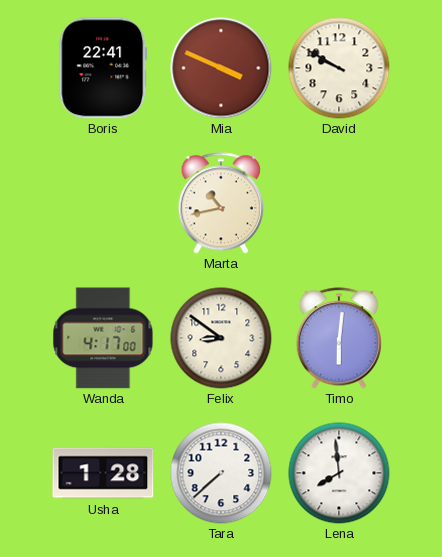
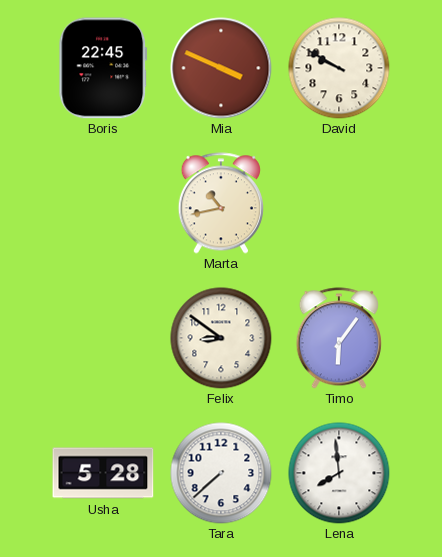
Boris: 22:41 -> 22:45 (103, 68)
Wanda: 4:17 -> none (103, 338)
Timo: 6:01 -> 6:06 (339, 338)
Usha: 1:28 -> 5:28 (103, 473)
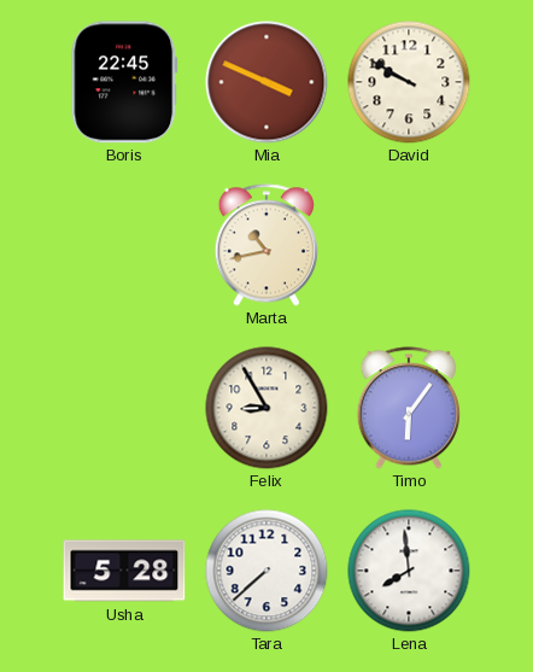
Felix: 8:51 -> 8:55 (266, 408)
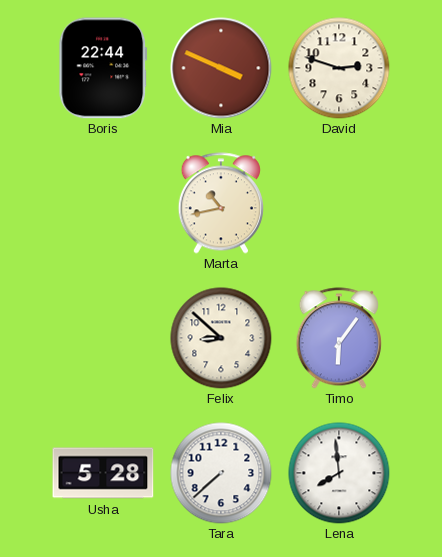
Boris: 22:45 -> 22:44 (103, 68)
David: 9:50 -> 2:48 (339, 68)
Felix: 8:55 -> 8:52 (221, 338)
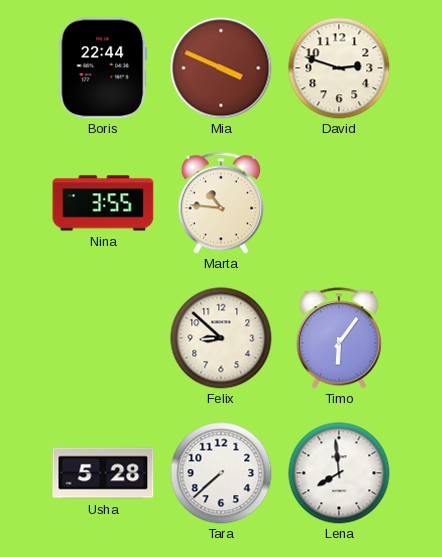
Nina: none -> 3:55 (103, 203)
Marta: 10:43 -> 10:46 (221, 203)
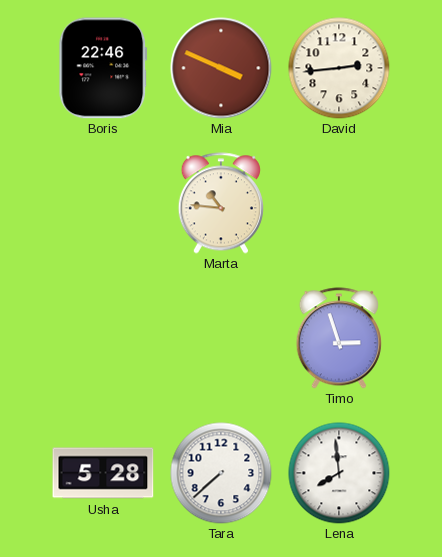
Boris: 22:44 -> 22:46 (103, 68)
David: 2:48 -> 2:44 (339, 68)
Nina: 3:55 -> none (103, 203)
Felix: 8:52 -> none (221, 338)
Timo: 6:06 -> 2:57 (339, 338)
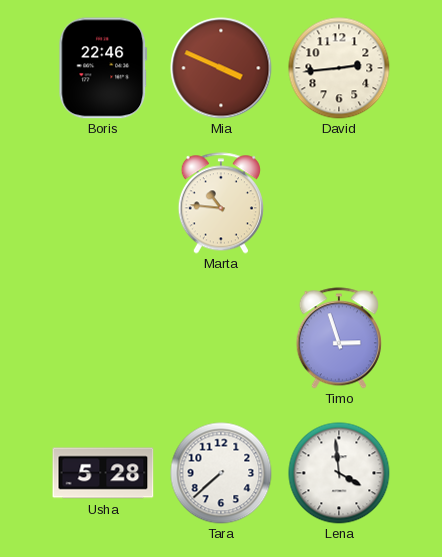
Lena: 7:59 -> 3:59 (339, 473)
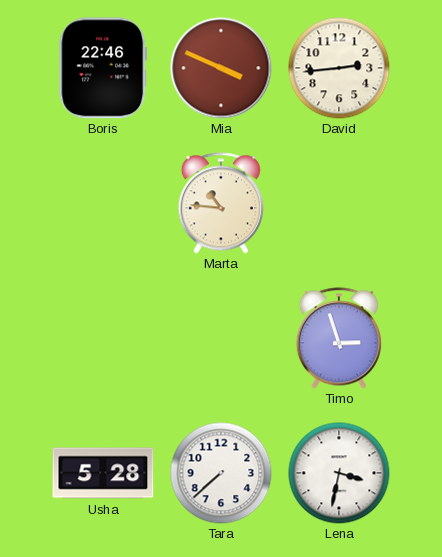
Lena: 3:59 -> 3:32 (339, 473)
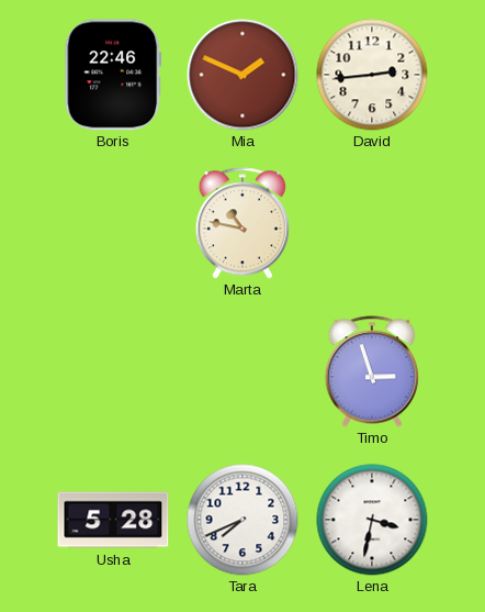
Mia: 3:49 -> 1:49 (243, 75)
Marta: 10:46 -> 10:47 (243, 223)
Tara: 7:38 -> 7:41 (243, 520)
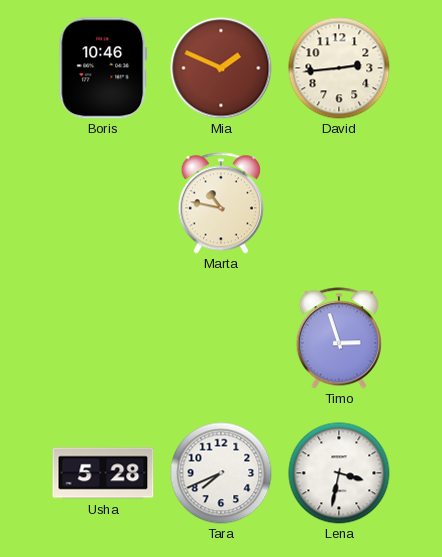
Boris: 22:46 -> 10:46 (103, 68)
